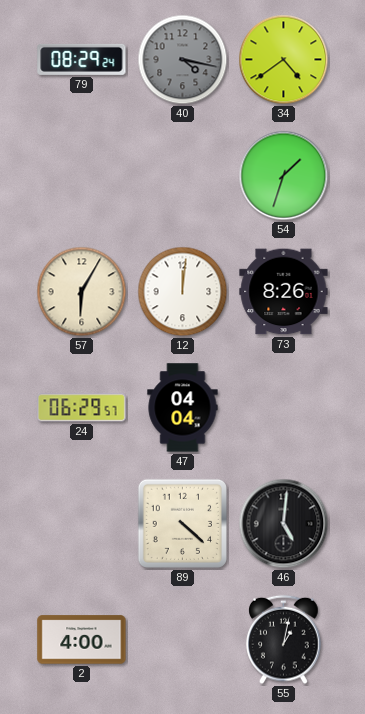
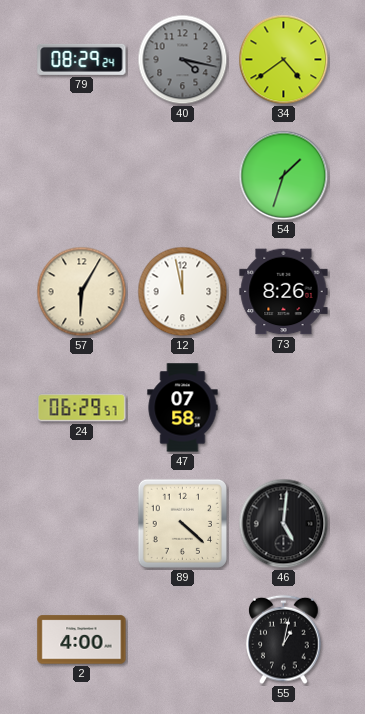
12: 12:01 -> 11:58 (183, 292)
47: 04:04 -> 07:58 (183, 408)
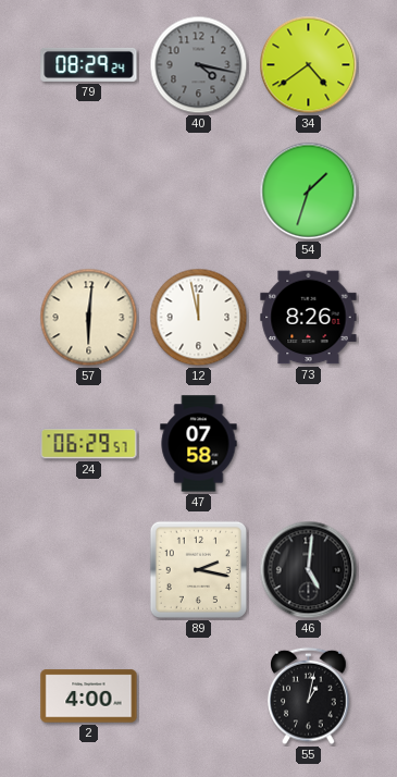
57: 6:05 -> 6:01 (89, 318)
89: 4:22 -> 2:17 (198, 569)
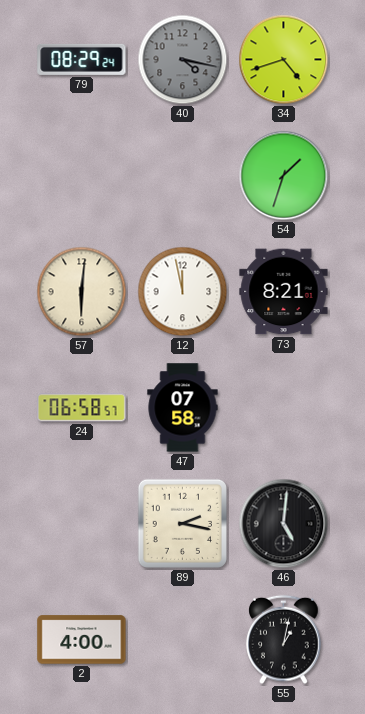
34: 4:39 -> 4:42 (284, 60)
73: 8:26 -> 8:21 (284, 292)
24: 06:29 -> 06:58 (82, 408)
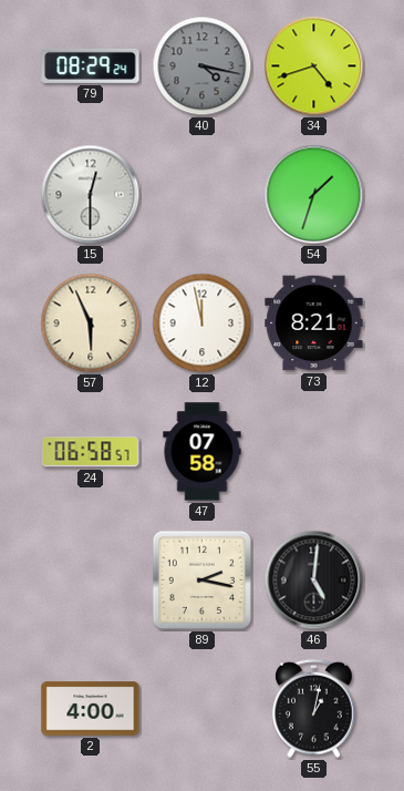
15: none -> 12:30 (91, 195)
57: 6:01 -> 5:56 (91, 323)
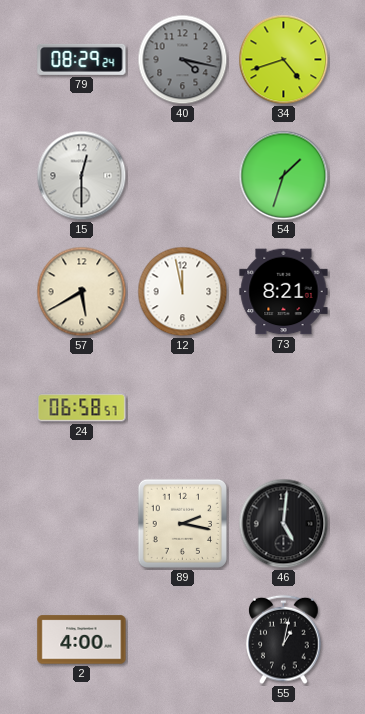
57: 5:56 -> 5:40 (82, 292)
47: 07:58 -> none (203, 452)
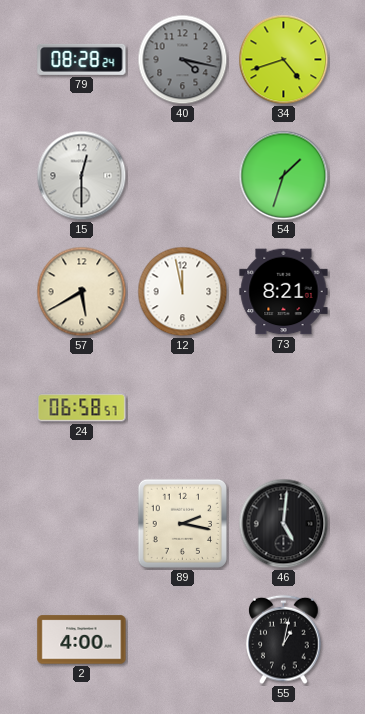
79: 08:29 -> 08:28 (82, 59)
